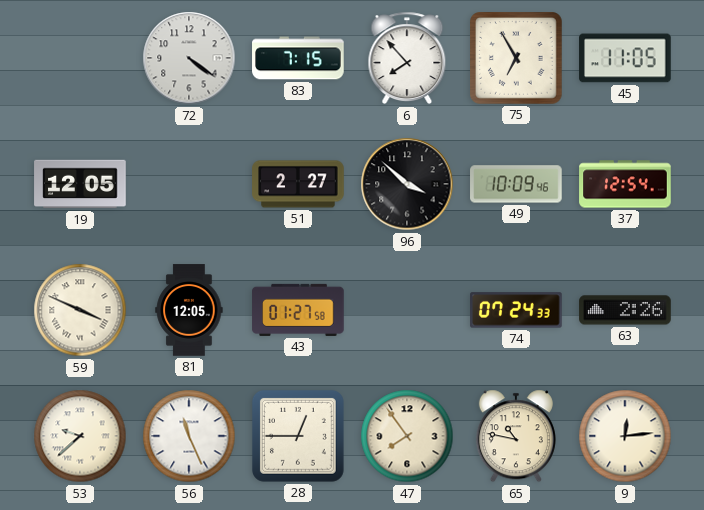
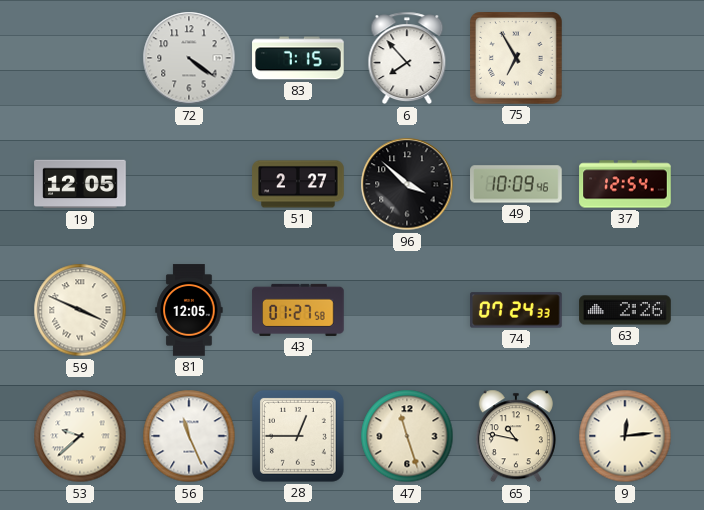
45: 11:05 -> none (625, 58)
47: 7:54 -> 11:27 (407, 436)
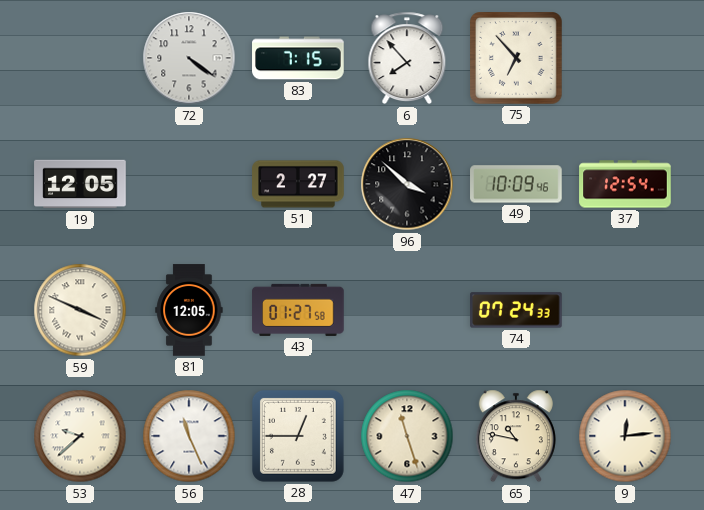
75: 6:55 -> 6:53 (517, 59)
63: 2:26 -> none (625, 310)
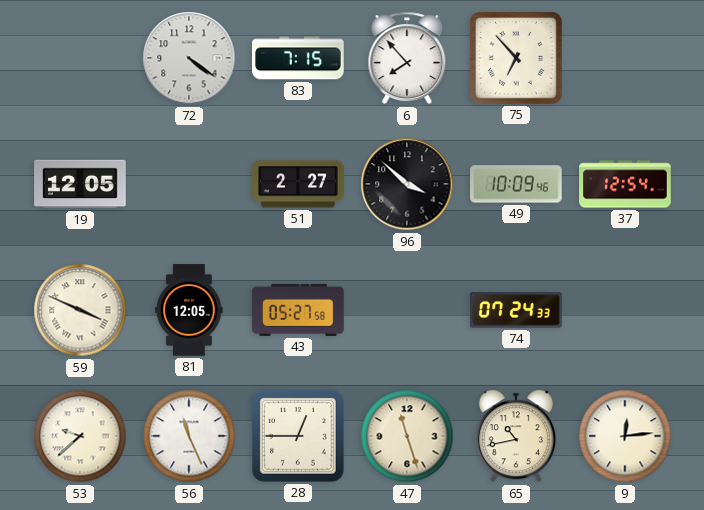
43: 01:27 -> 05:27 (298, 310)
65: 10:47 -> 10:43 (516, 436)
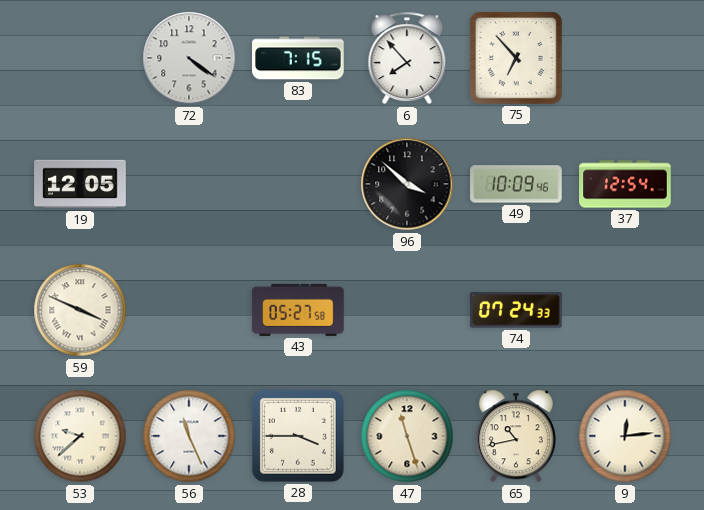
51: 2:27 -> none (298, 184)
81: 12:05 -> none (189, 310)
28: 12:45 -> 3:45 (298, 436)
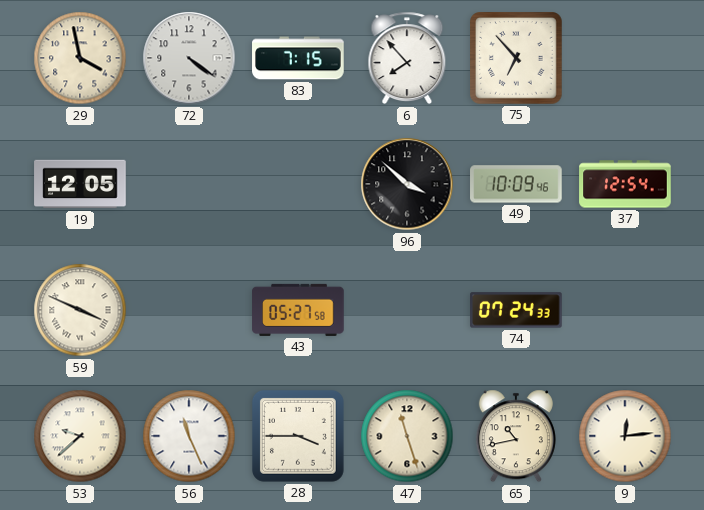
29: none -> 3:58 (80, 58)
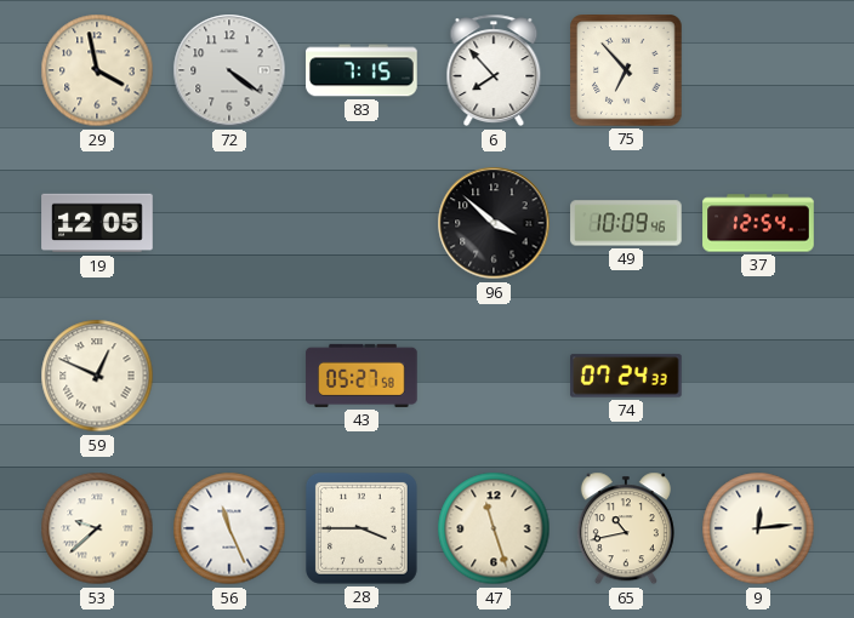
59: 3:49 -> 12:49 (97, 376)
